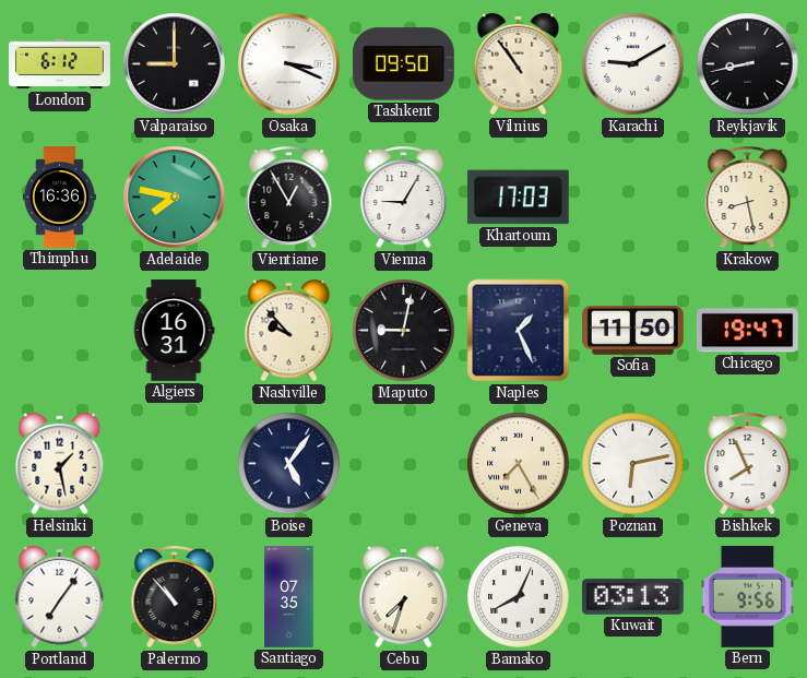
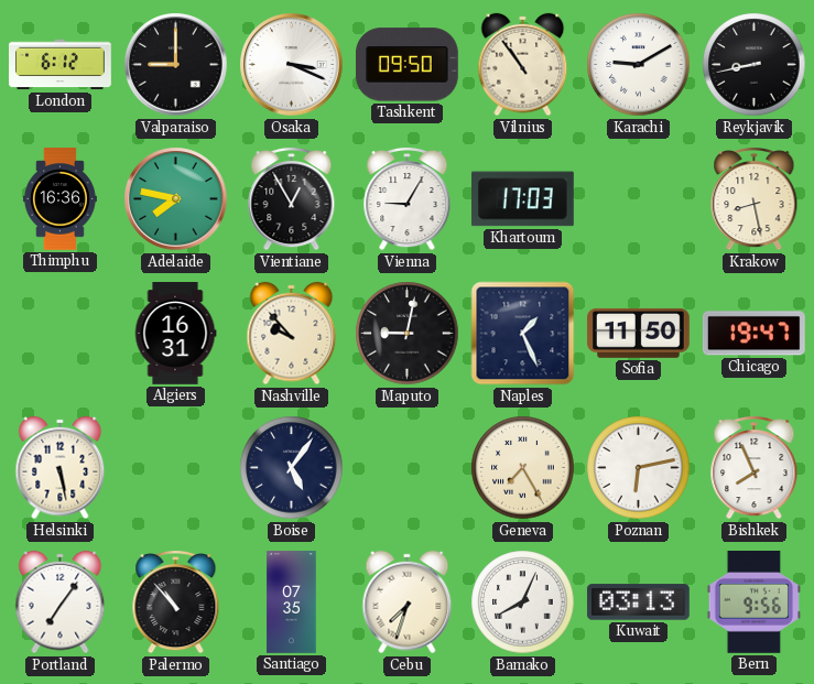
Helsinki: 1:28 -> 5:28 (61, 468)
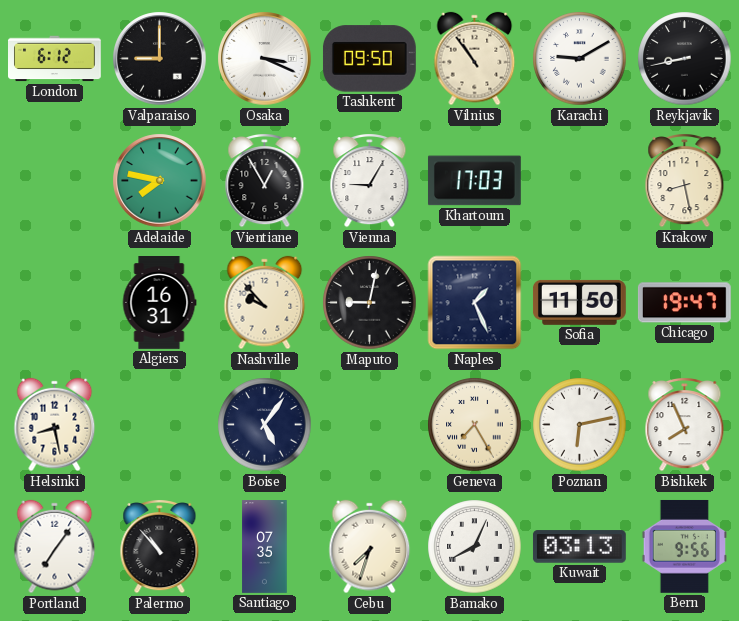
Thimphu: 16:36 -> none (59, 199)
Helsinki: 5:28 -> 8:28 (55, 425)
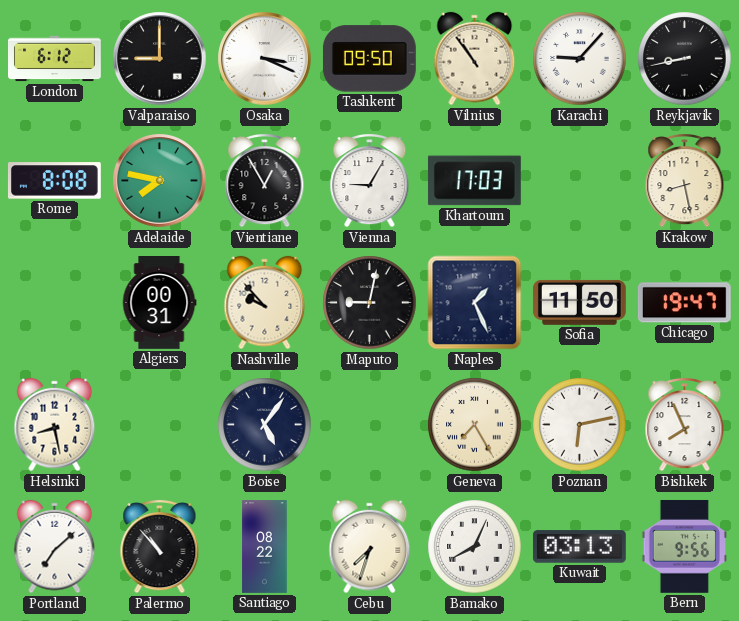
Karachi: 9:10 -> 9:07 (580, 59)
Rome: none -> 8:08 (54, 181)
Algiers: 16:31 -> 00:31 (159, 303)
Portland: 7:06 -> 7:08 (55, 547)
Santiago: 07:35 -> 08:22 (265, 547)
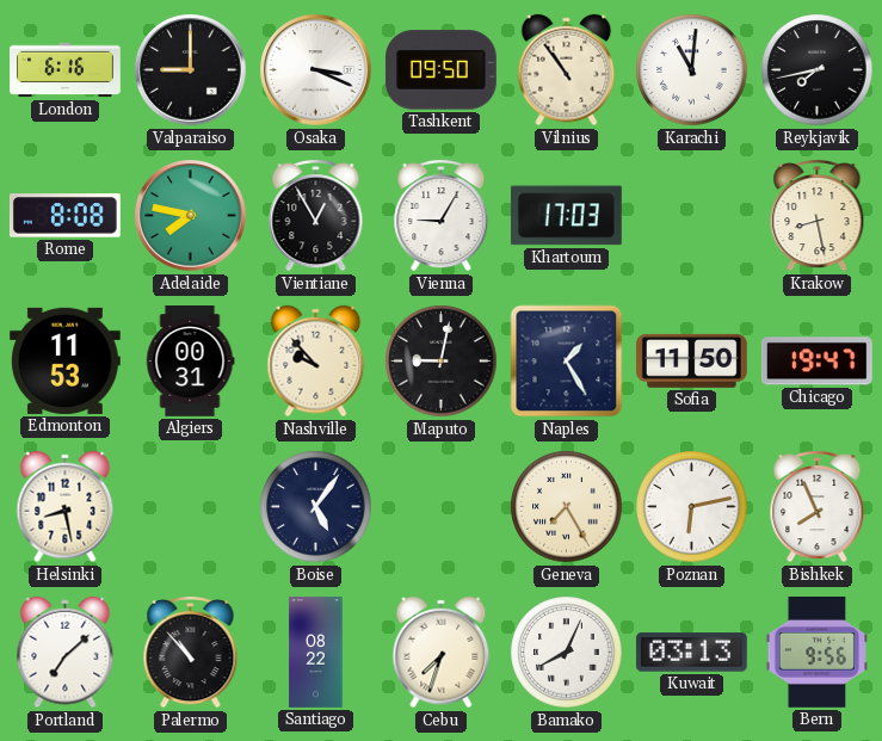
London: 6:12 -> 6:16 (66, 70)
Karachi: 9:07 -> 11:01 (692, 70)
Reykjavik: 8:43 -> 7:43 (818, 70)
Edmonton: none -> 11:53 (64, 360)
Naples: 1:26 -> 1:25 (567, 362)
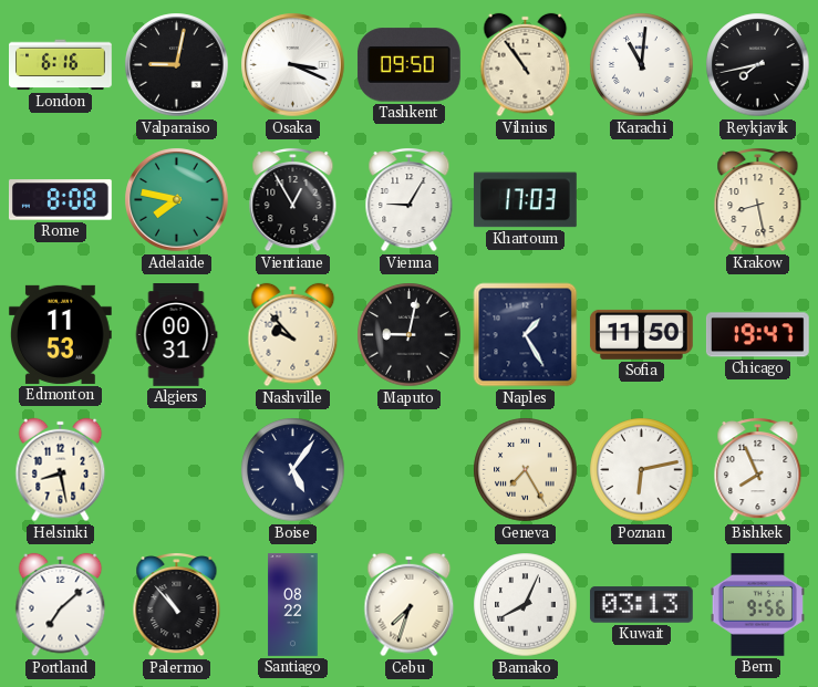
Valparaiso: 9:00 -> 9:02 (177, 65)
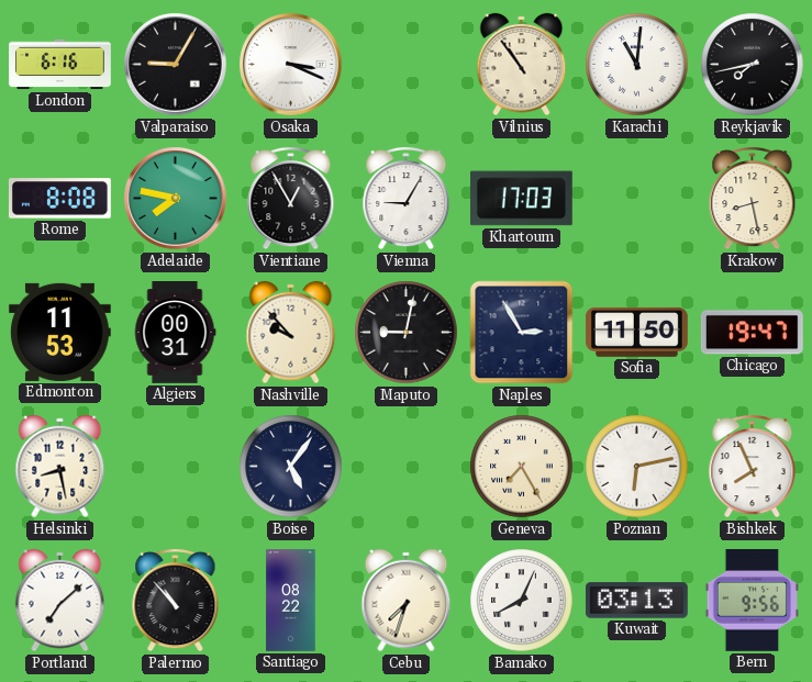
Valparaiso: 9:02 -> 9:05 (176, 65)
Tashkent: 09:50 -> none (408, 65)
Naples: 1:25 -> 2:55 (522, 333)
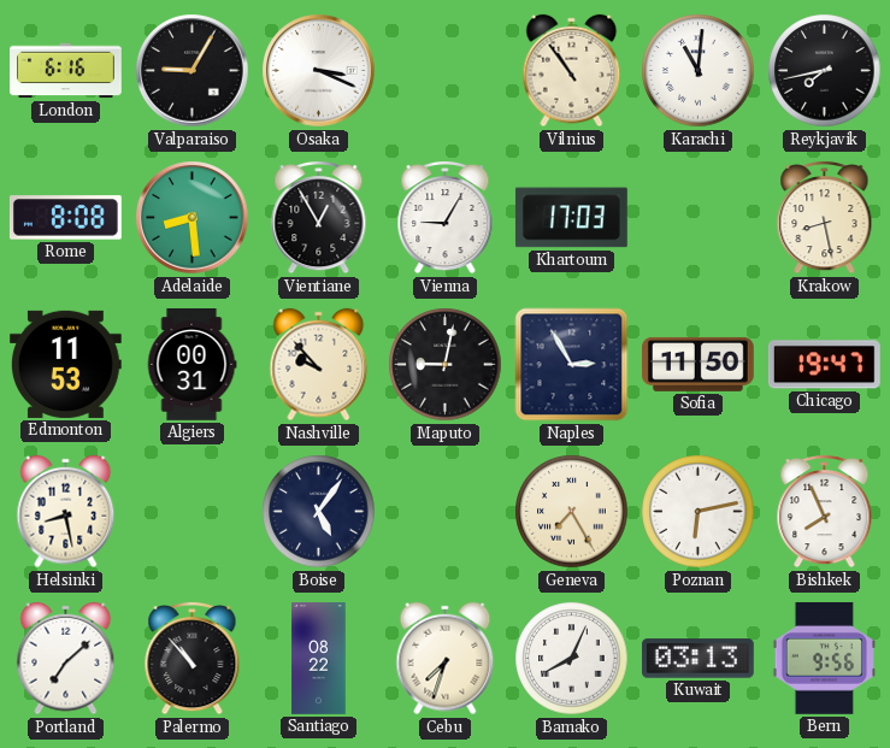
Adelaide: 7:47 -> 8:29 (193, 218)
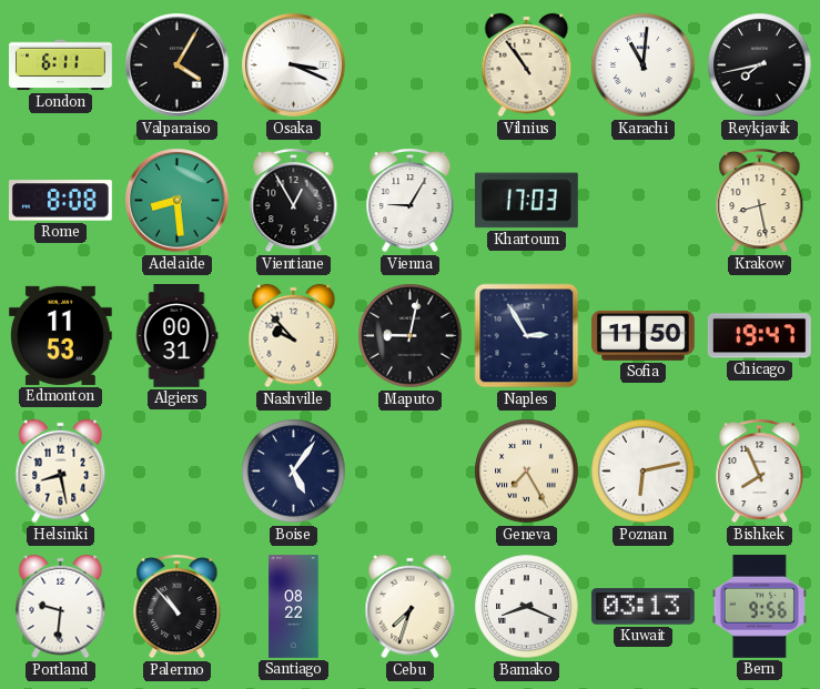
London: 6:16 -> 6:11 (61, 65)
Valparaiso: 9:05 -> 4:05 (178, 65)
Portland: 7:08 -> 9:31 (61, 607)
Bamako: 8:04 -> 8:19 (527, 607)
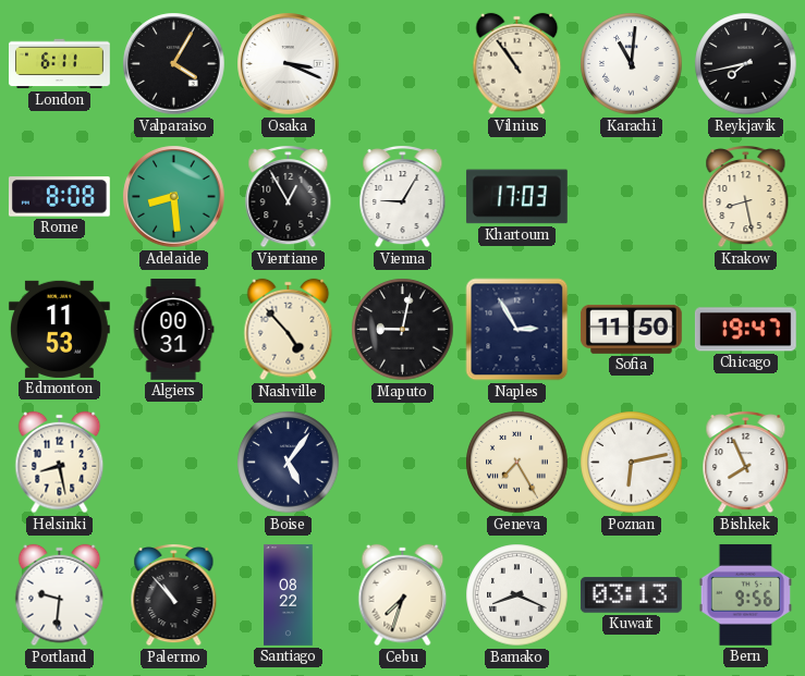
Nashville: 9:53 -> 4:53 (289, 330)
